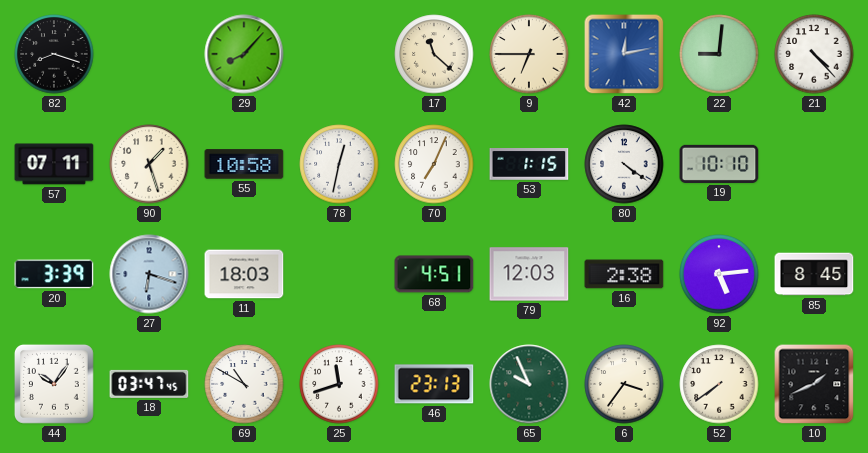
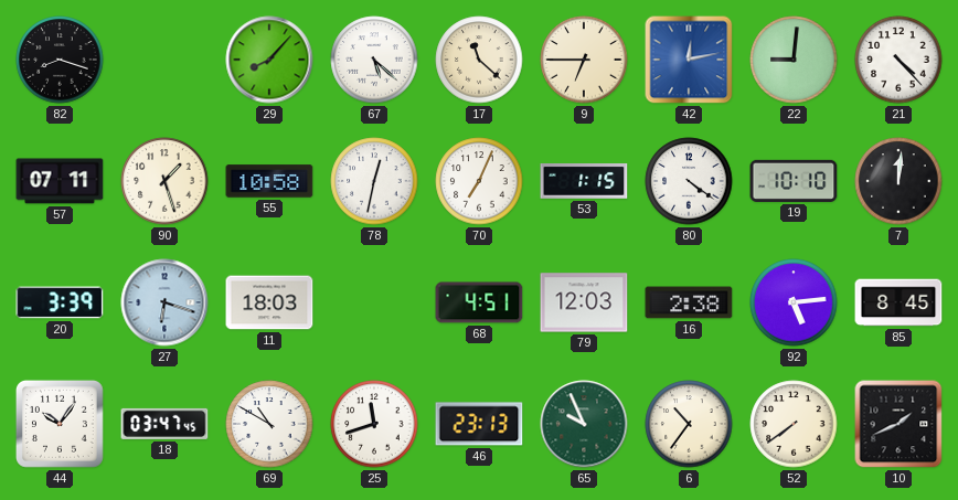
67: none -> 5:22 (374, 60)
7: none -> 12:01 (898, 181)
6: 3:36 -> 10:36 (689, 424)
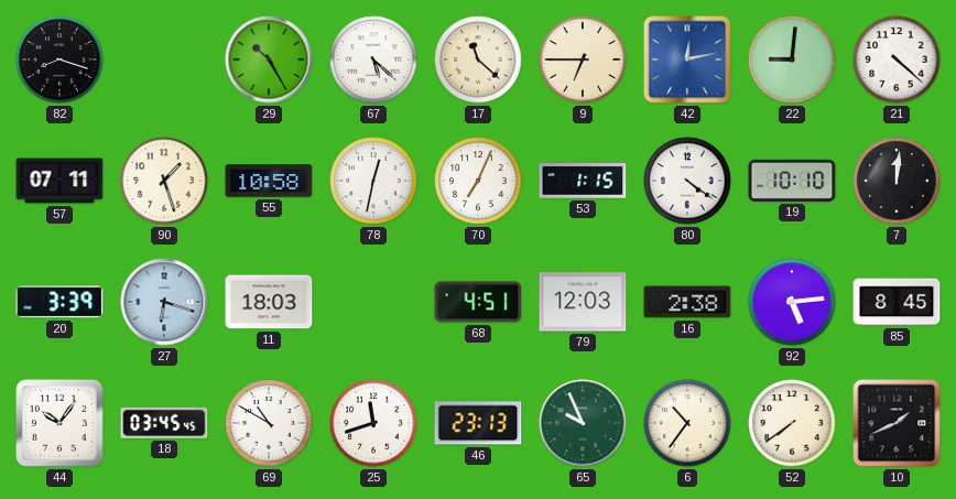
29: 8:07 -> 10:25 (269, 59)
21: 4:23 -> 4:22 (897, 59)
18: 03:47 -> 03:45 (164, 423)
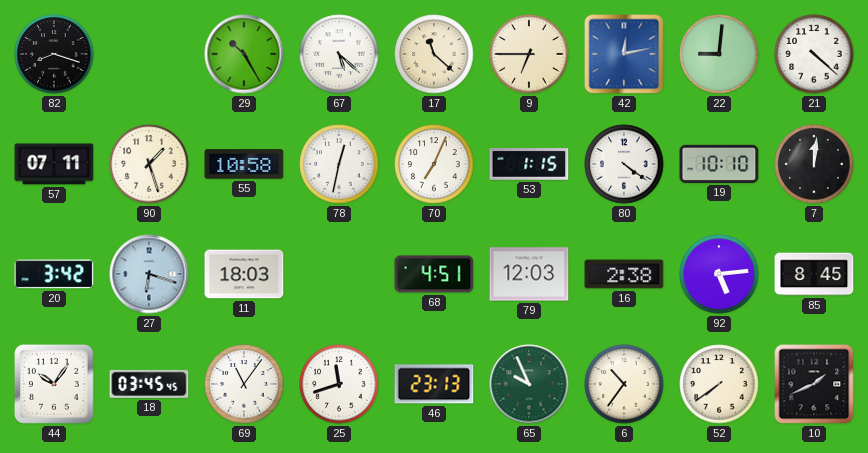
20: 3:39 -> 3:42 (54, 274)
69: 10:50 -> 11:06 (244, 384)
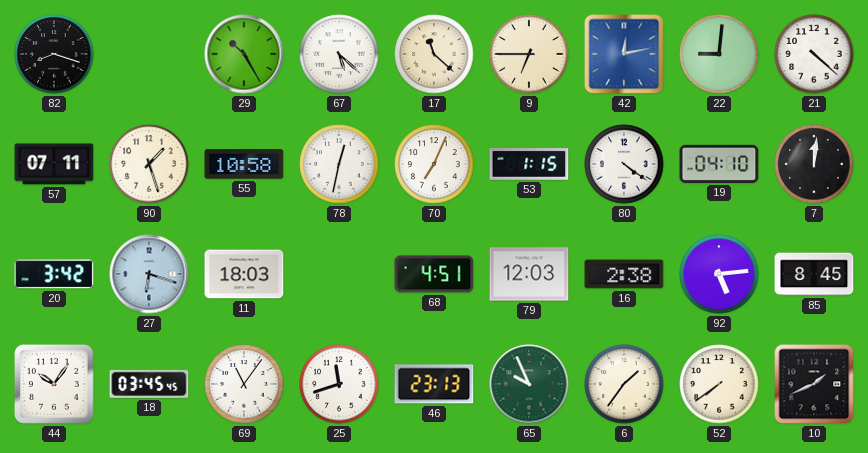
19: 10:10 -> 04:10 (719, 164)
6: 10:36 -> 1:36 (624, 384)
